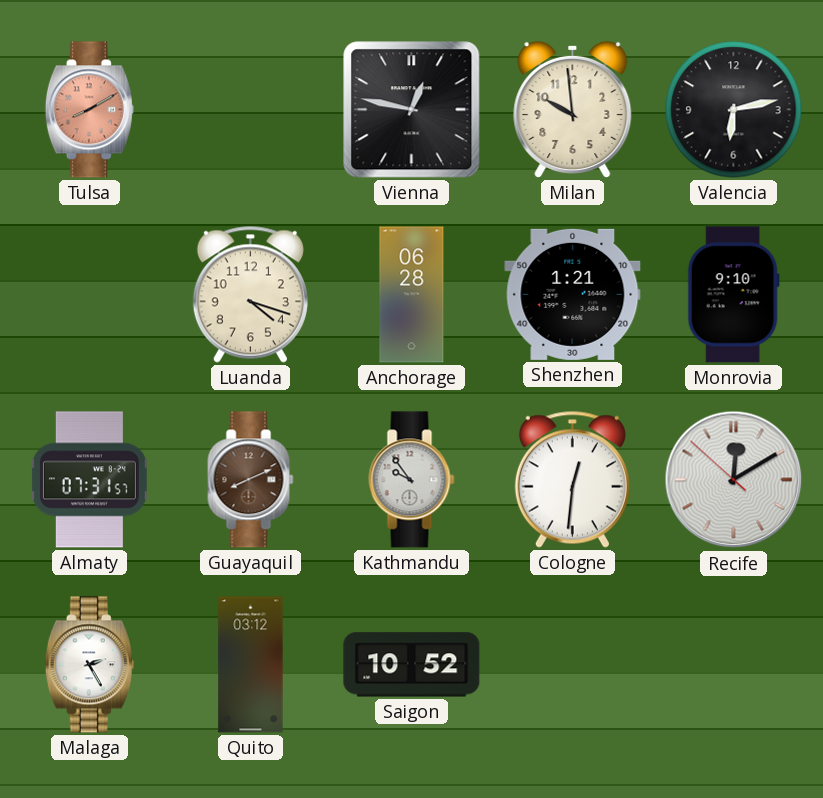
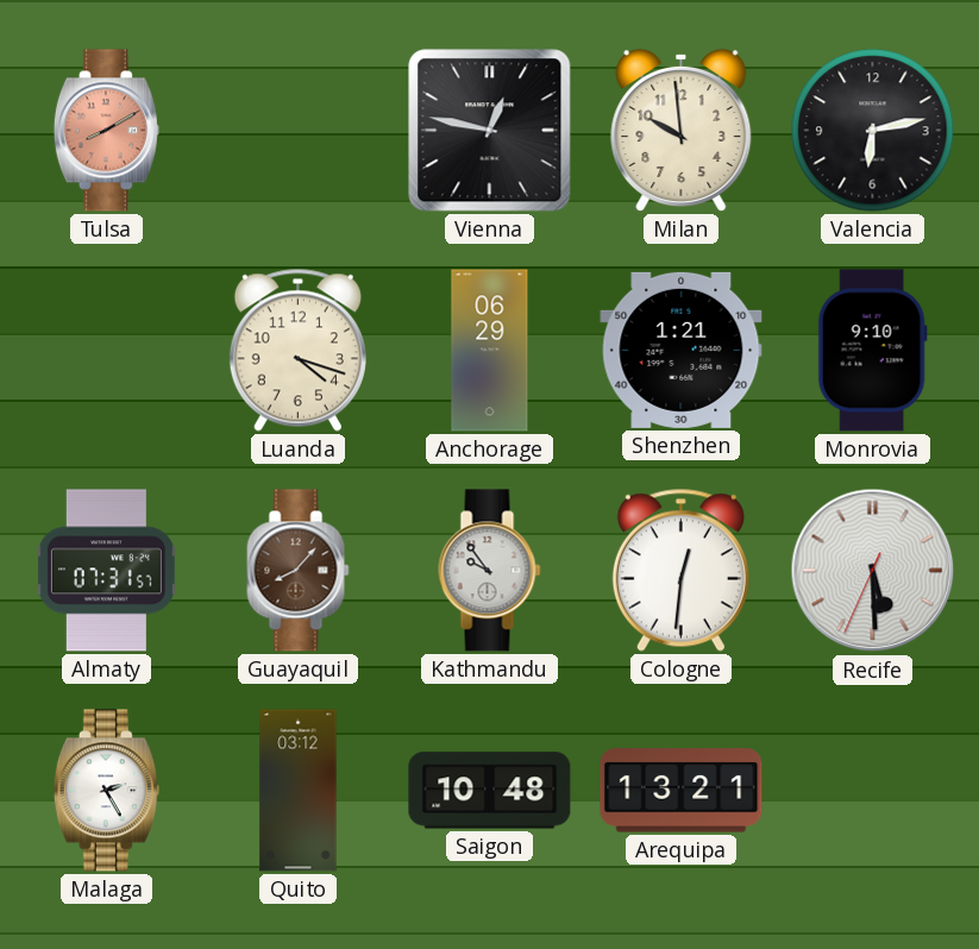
Anchorage: 06:28 -> 06:29 (490, 351)
Guayaquil: 8:11 -> 8:07 (299, 571)
Recife: 12:09 -> 5:29 (873, 571)
Saigon: 10:52 -> 10:48 (490, 791)
Arequipa: none -> 13:21 (682, 791)
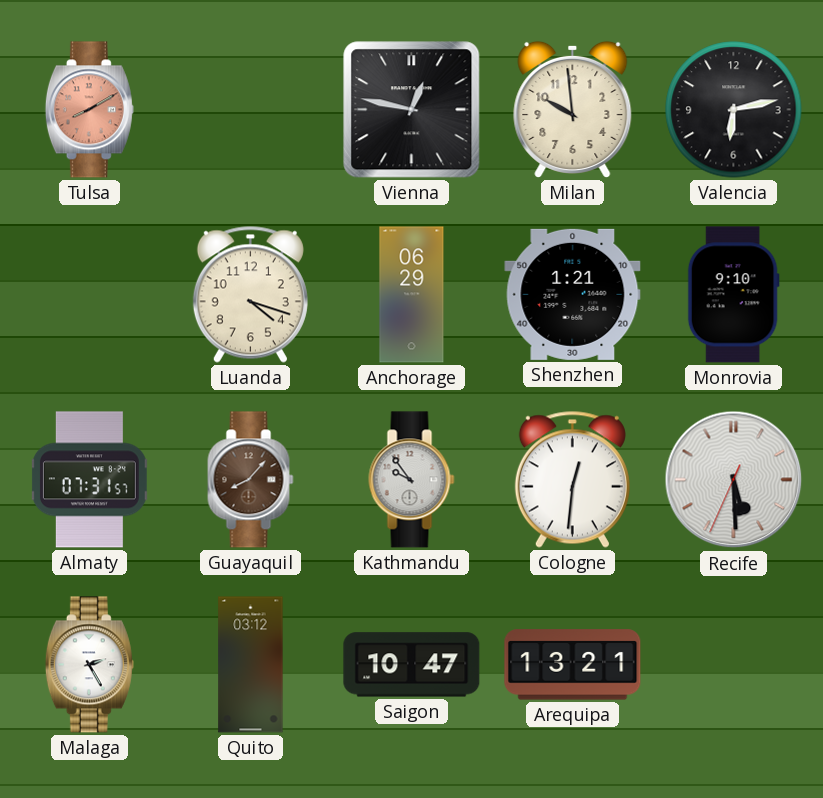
Saigon: 10:48 -> 10:47 (412, 665)
